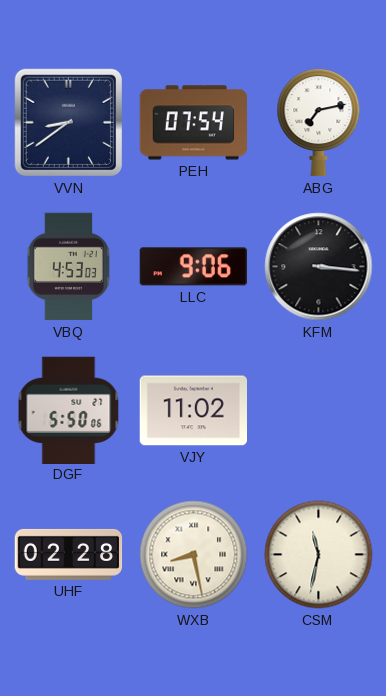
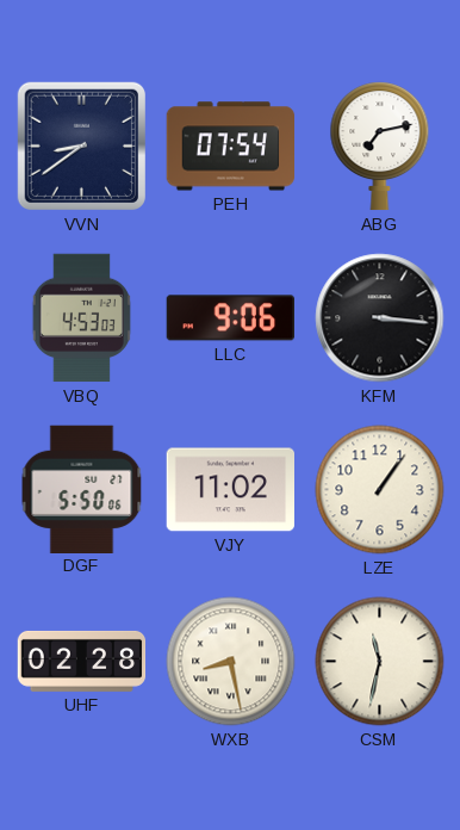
LZE: none -> 1:06 (380, 490)
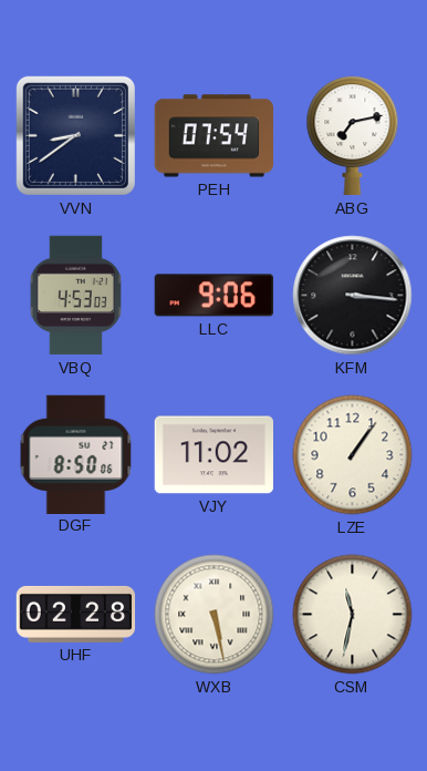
DGF: 5:50 -> 8:50 (76, 454)
WXB: 8:28 -> 5:28 (215, 615)
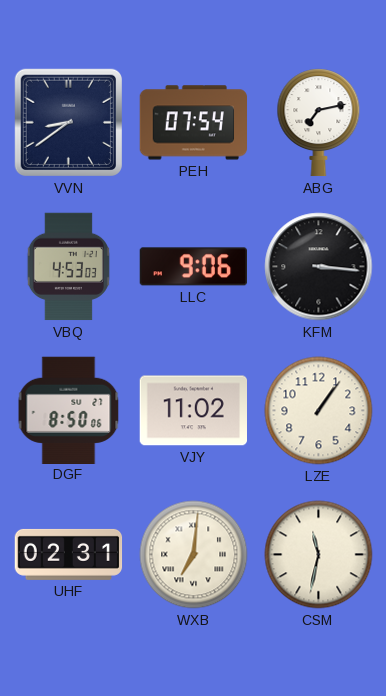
UHF: 02:28 -> 02:31 (69, 554)
WXB: 5:28 -> 7:01 (194, 555)
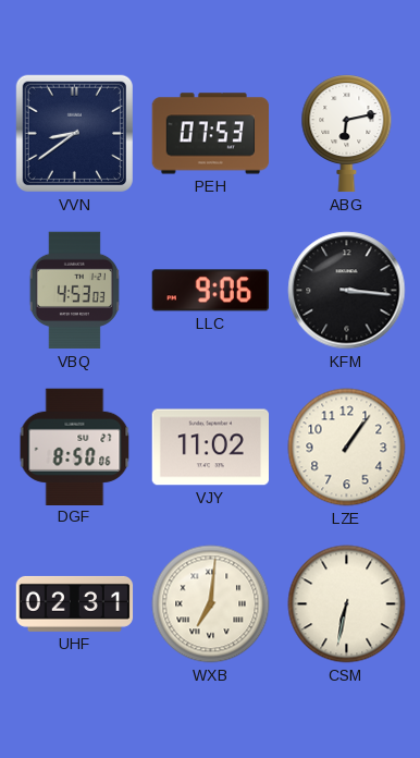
PEH: 07:54 -> 07:53 (211, 134)
ABG: 7:13 -> 6:13 (347, 134)
CSM: 11:32 -> 6:32 (347, 604)
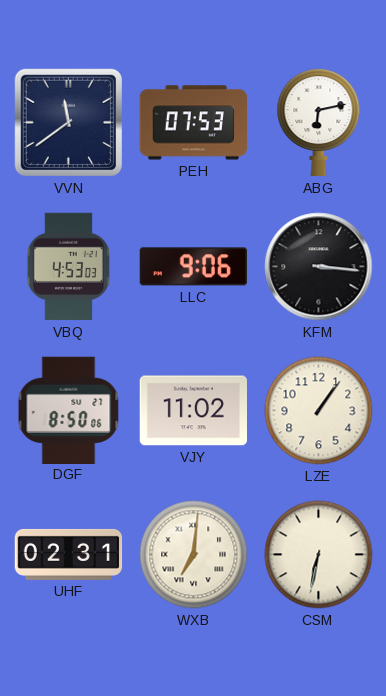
VVN: 8:39 -> 11:39 (68, 122)
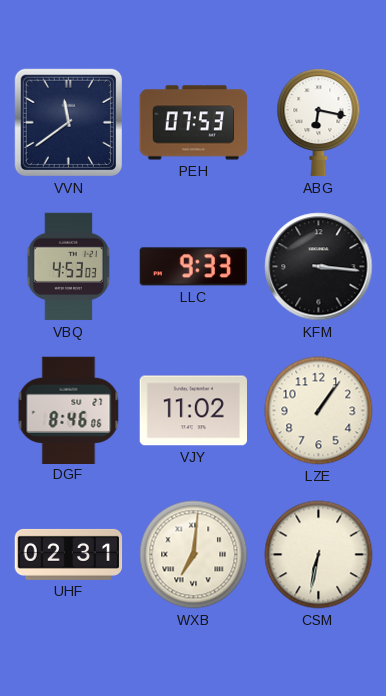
ABG: 6:13 -> 6:17 (319, 123)
LLC: 9:06 -> 9:33 (193, 267)
DGF: 8:50 -> 8:46 (69, 410)
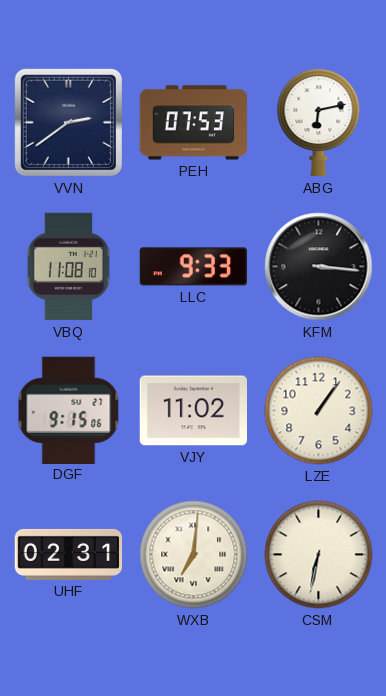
VVN: 11:39 -> 2:39 (68, 122)
ABG: 6:17 -> 6:13 (319, 123)
VBQ: 4:53 -> 11:08 (68, 267)
DGF: 8:46 -> 9:15 (69, 410)
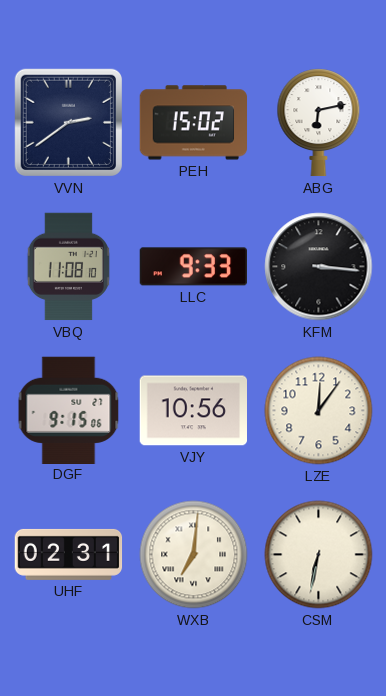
PEH: 07:53 -> 15:02 (194, 123)
VJY: 11:02 -> 10:56 (193, 411)
LZE: 1:06 -> 12:06 (319, 411)
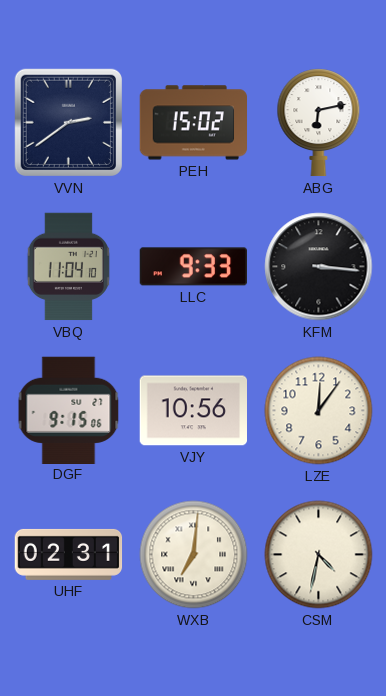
VBQ: 11:08 -> 11:04 (68, 267)
CSM: 6:32 -> 4:32 (319, 555)
